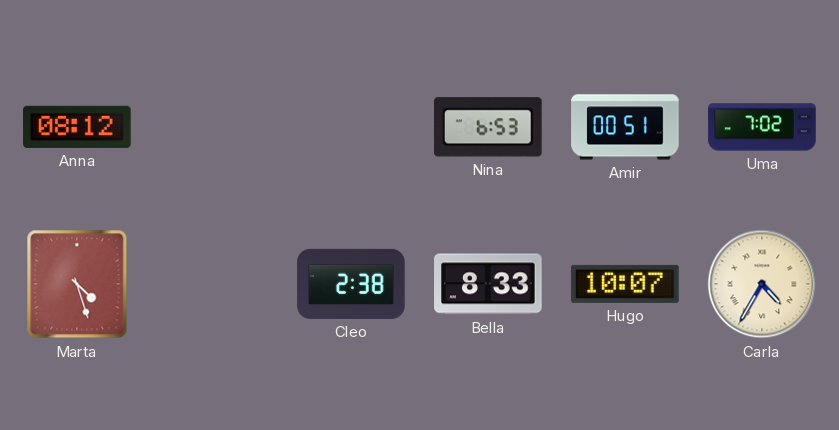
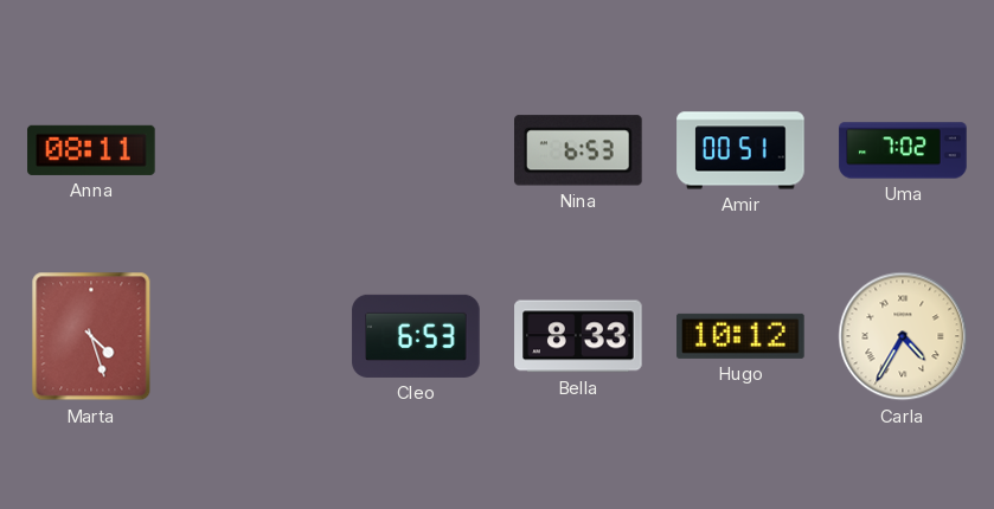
Anna: 08:12 -> 08:11 (91, 150)
Cleo: 2:38 -> 6:53 (416, 336)
Hugo: 10:07 -> 10:12 (740, 336)
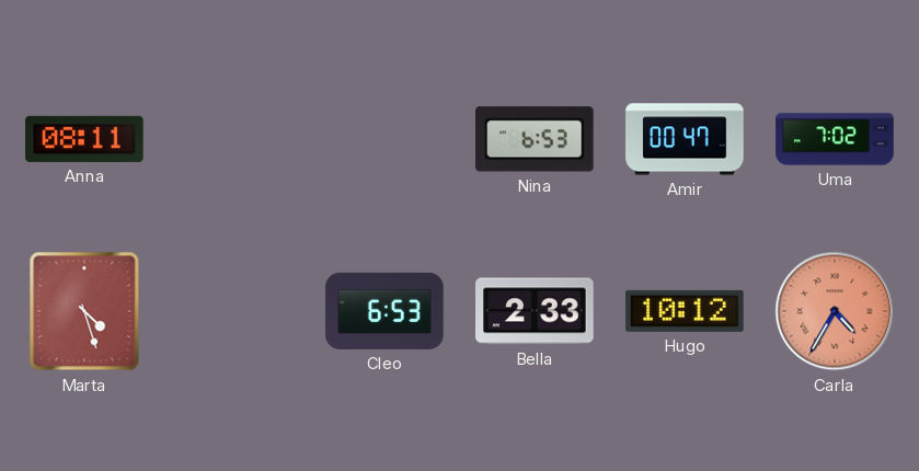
Amir: 00:51 -> 00:47 (685, 139)
Bella: 8:33 -> 2:33 (535, 311)
Carla dial: cream -> salmon (835, 311)
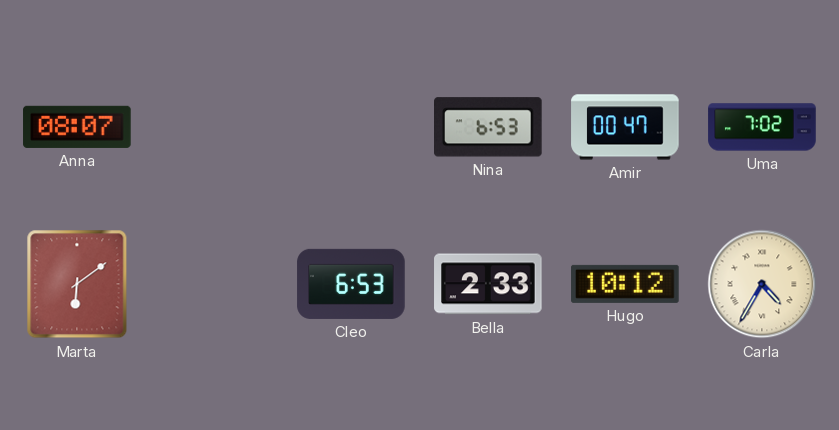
Anna: 08:11 -> 08:07 (77, 127)
Marta: 4:27 -> 6:09 (77, 284)
Carla dial: salmon -> cream (762, 284)
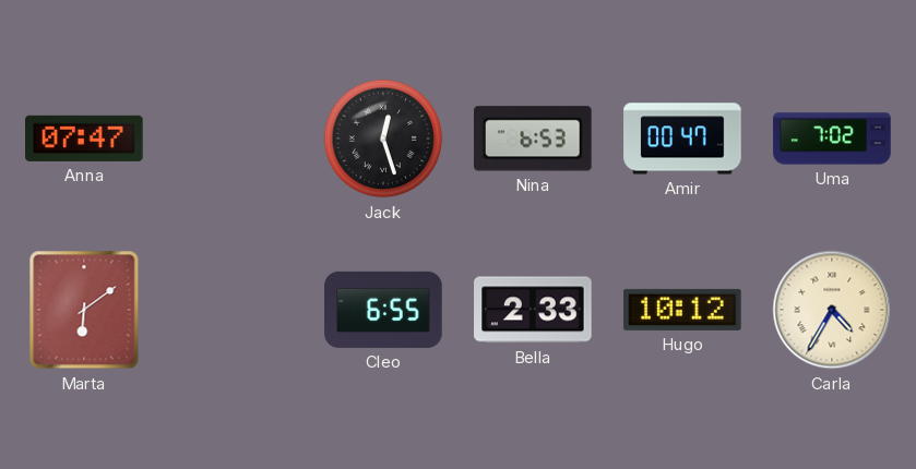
Anna: 08:07 -> 07:47 (84, 139)
Jack: none -> 12:27 (383, 139)
Cleo: 6:53 -> 6:55 (383, 310)
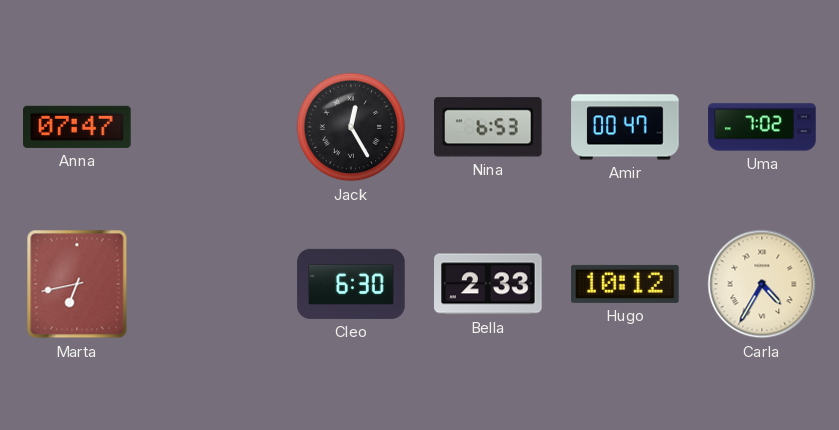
Jack: 12:27 -> 12:25 (351, 127)
Marta: 6:09 -> 6:43 (77, 284)
Cleo: 6:55 -> 6:30 (351, 284)
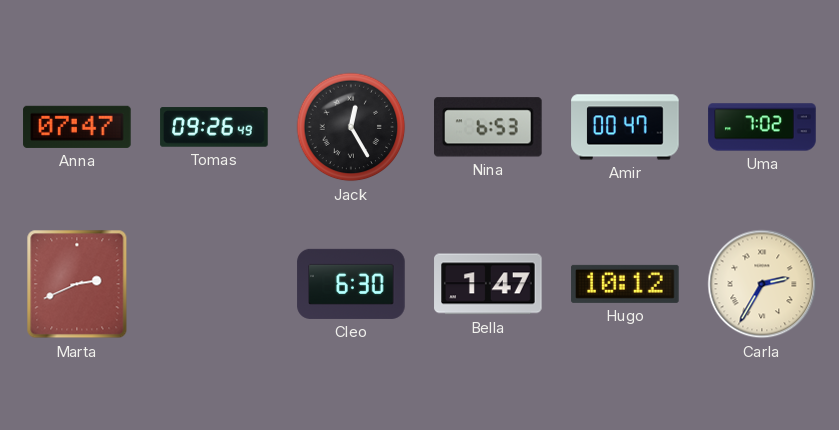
Tomas: none -> 09:26 (214, 127)
Marta: 6:43 -> 2:41 (77, 284)
Bella: 2:33 -> 1:47 (488, 284)
Carla: 4:35 -> 2:35 (762, 284)
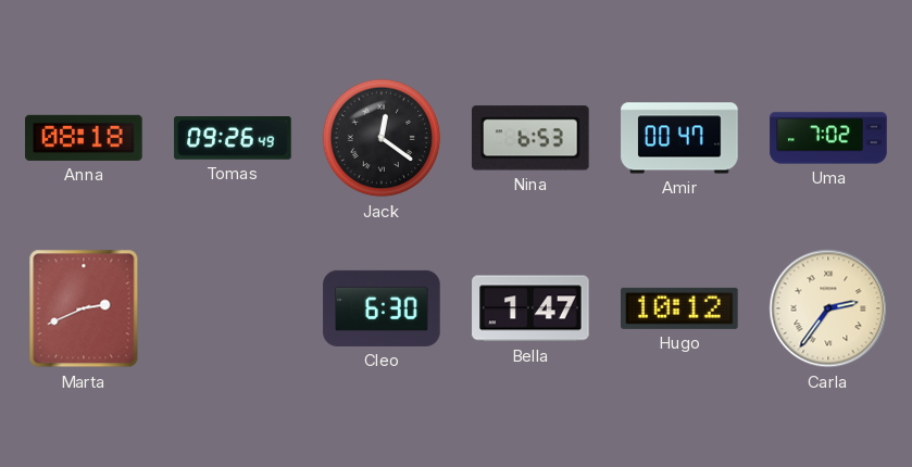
Anna: 07:47 -> 08:18 (84, 138)
Jack: 12:25 -> 12:21 (382, 138)
Carla: 2:35 -> 2:36 (828, 308)
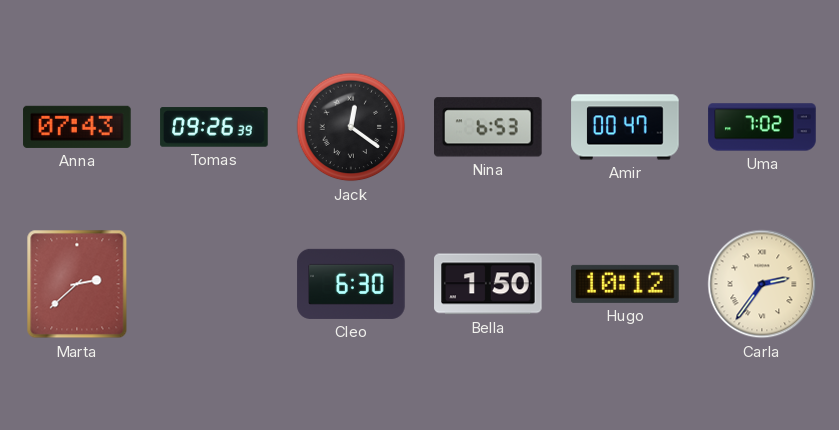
Anna: 08:18 -> 07:43 (77, 127)
Tomas: 09:26:49 -> 09:26:39 (214, 127)
Marta: 2:41 -> 2:38 (77, 284)
Bella: 1:47 -> 1:50 (488, 284)
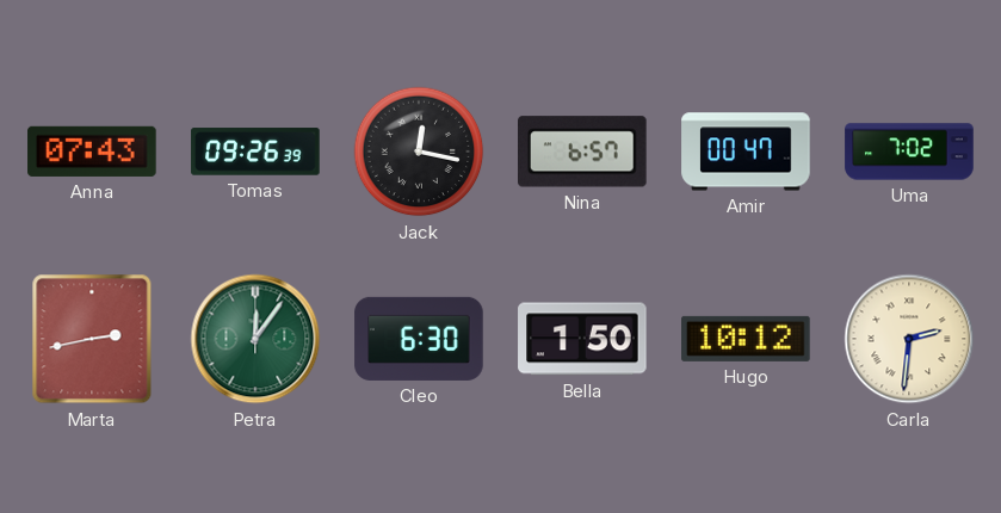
Jack: 12:21 -> 12:17 (419, 152)
Nina: 6:53 -> 6:57 (583, 152)
Marta: 2:38 -> 2:43 (92, 339)
Petra: none -> 12:06 (255, 339)
Carla: 2:36 -> 2:31 (909, 339)
